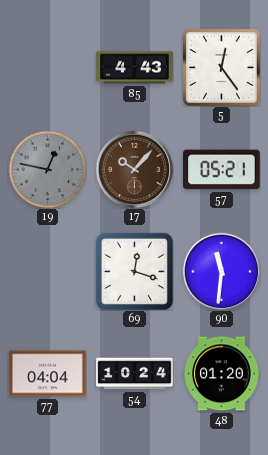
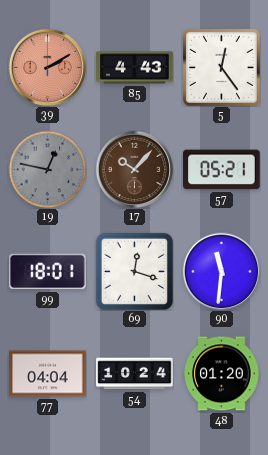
39: none -> 2:10 (47, 67)
99: none -> 18:01 (48, 272)
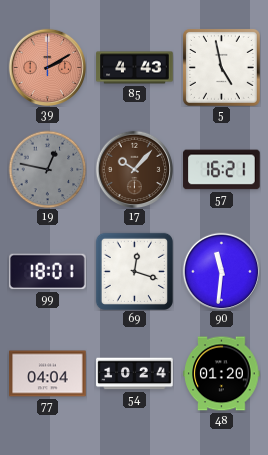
5: 12:24 -> 4:58 (221, 67)
57: 05:21 -> 16:21 (222, 170)
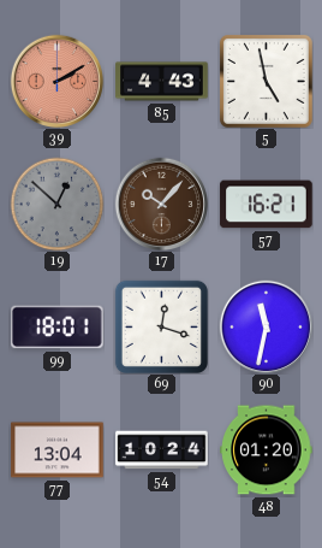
19: 12:47 -> 12:52 (56, 204)
90: 11:31 -> 11:32 (266, 326)
77: 04:04 -> 13:04 (58, 450)
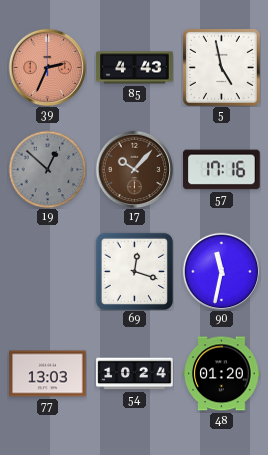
39: 2:10 -> 2:34 (47, 67)
57: 16:21 -> 17:16 (222, 170)
99: 18:01 -> none (58, 328)
77: 13:04 -> 13:03 (48, 374)
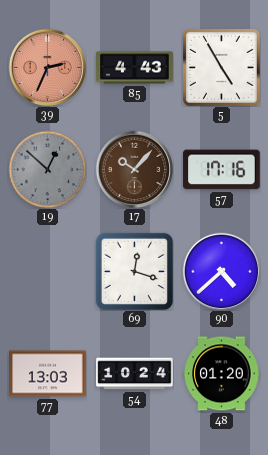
5: 4:58 -> 4:55 (221, 67)
90: 11:32 -> 4:38 (221, 271)
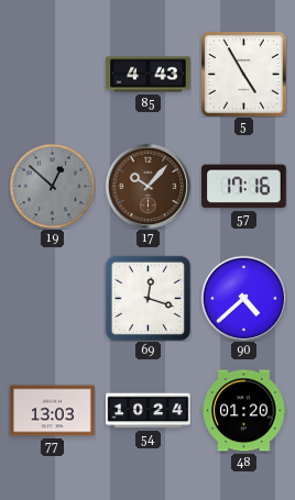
39: 2:34 -> none (47, 67)
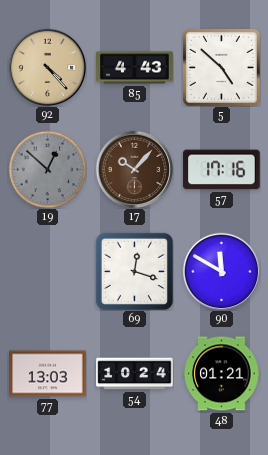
92: none -> 4:23 (47, 67)
5: 4:55 -> 4:52 (221, 67)
90: 4:38 -> 11:50 (221, 271)
48: 01:20 -> 01:21 (222, 374)
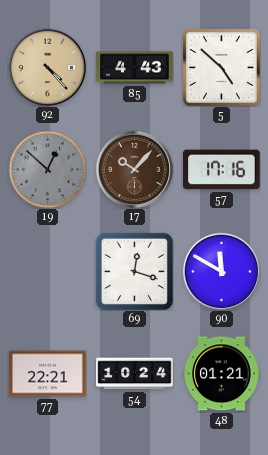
77: 13:03 -> 22:21 (48, 374)
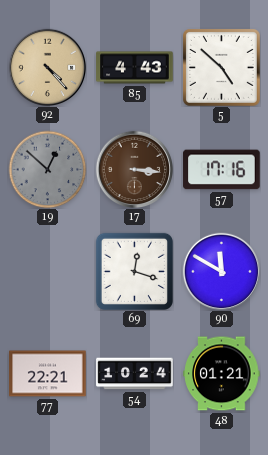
17: 10:07 -> 3:16 (134, 169)
